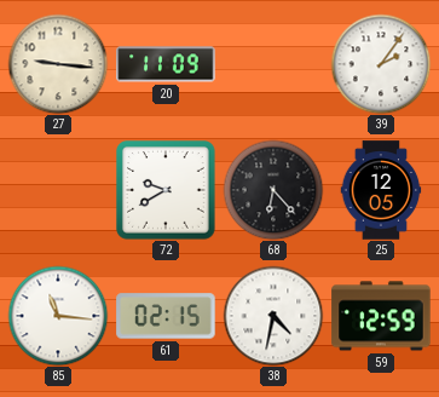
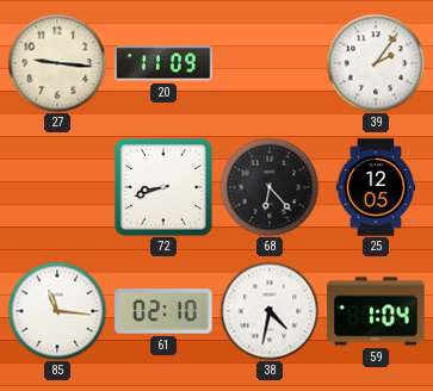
72: 9:40 -> 8:42 (165, 188)
61: 02:15 -> 02:10 (163, 311)
59: 12:59 -> 1:04 (376, 311)
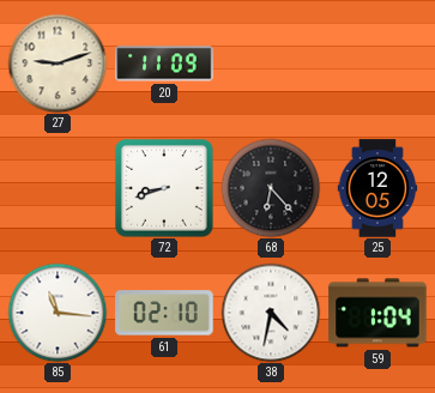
27: 9:16 -> 9:12 (58, 64)
39: 2:06 -> none (376, 63)
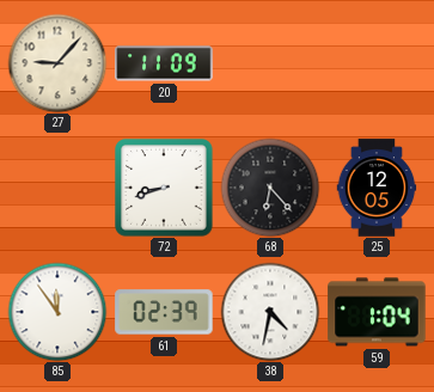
27: 9:12 -> 9:07 (57, 63)
85: 11:16 -> 11:54 (57, 312)
61: 02:10 -> 02:39 (164, 312)
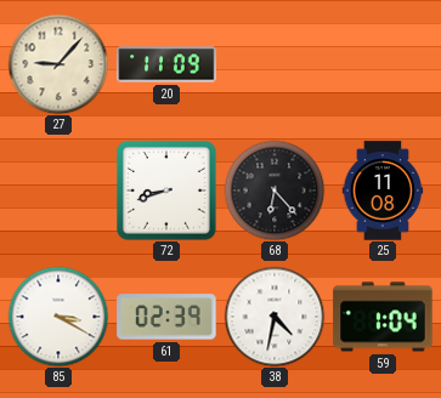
25: 12:05 -> 11:08 (383, 191)
85: 11:54 -> 3:20 (58, 317)
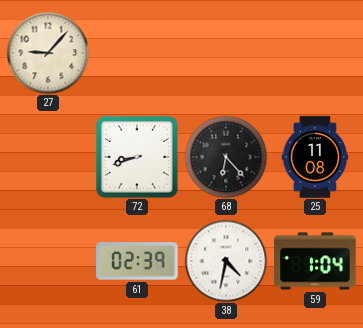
20: 11:09 -> none (166, 64)
85: 3:20 -> none (58, 317)
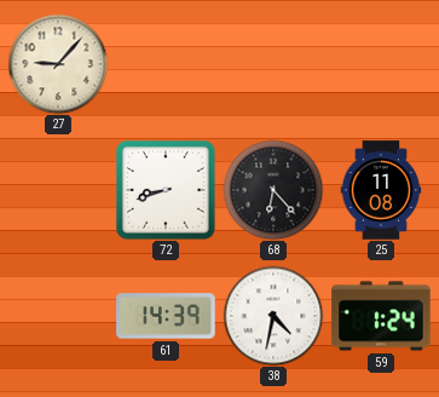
61: 02:39 -> 14:39 (166, 316)
59: 1:04 -> 1:24 (381, 316)
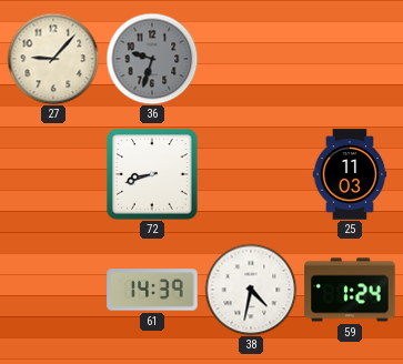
36: none -> 9:33 (152, 59)
68: 6:23 -> none (273, 190)
25: 11:08 -> 11:03 (350, 174)
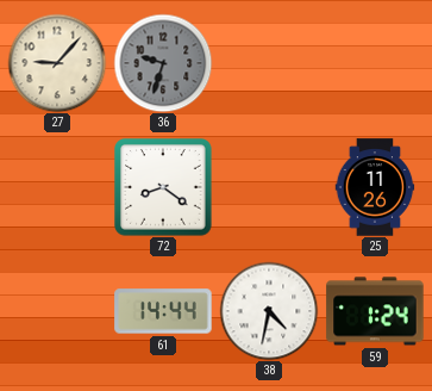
72: 8:42 -> 8:21 (164, 188)
25: 11:03 -> 11:26 (375, 187)
61: 14:39 -> 14:44 (163, 311)
